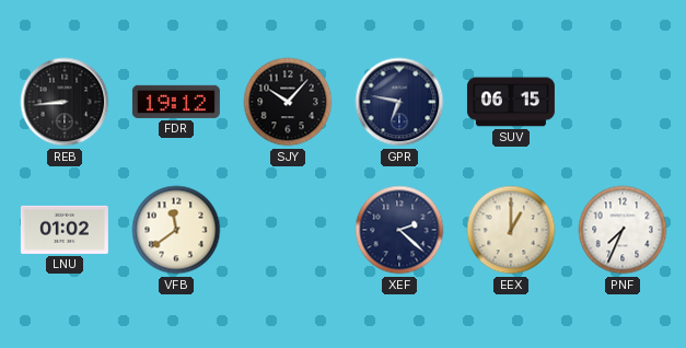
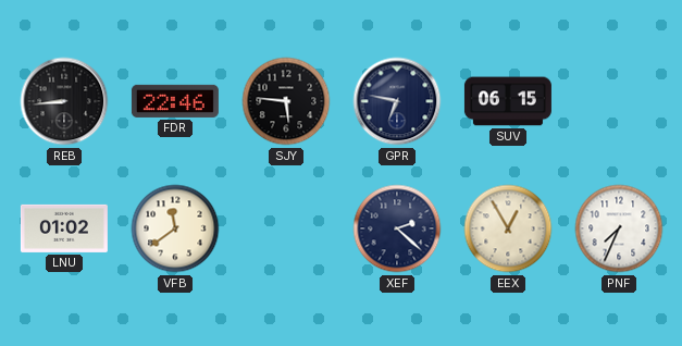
FDR: 19:12 -> 22:46 (175, 101)
SJY: 10:07 -> 5:46 (286, 101)
EEX: 1:00 -> 12:55 (508, 228)
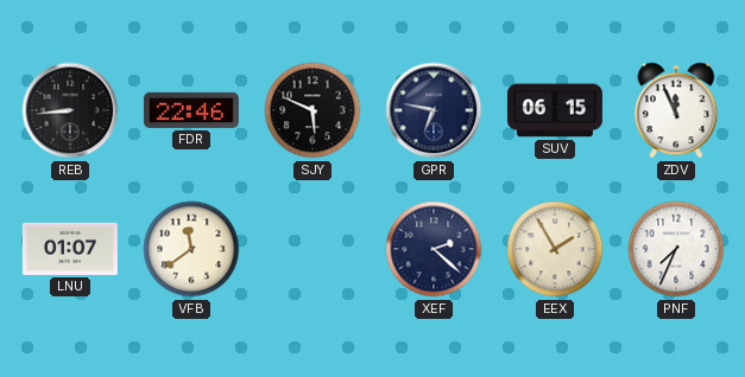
SJY: 5:46 -> 5:49 (312, 110)
ZDV: none -> 11:56 (676, 110)
LNU: 01:02 -> 01:07 (70, 249)
EEX: 12:55 -> 1:55 (555, 249)
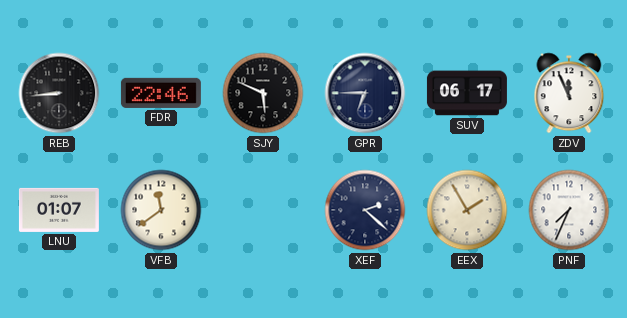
GPR: 6:47 -> 6:45 (365, 93)
SUV: 06:15 -> 06:17 (467, 93)
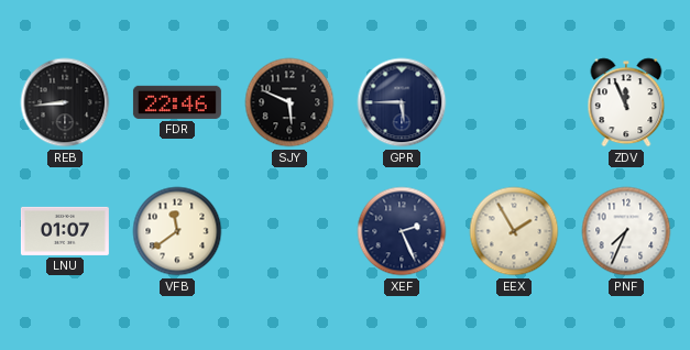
GPR: 6:45 -> 5:45 (402, 102)
SUV: 06:17 -> none (467, 93)
XEF: 2:22 -> 2:26 (402, 231)
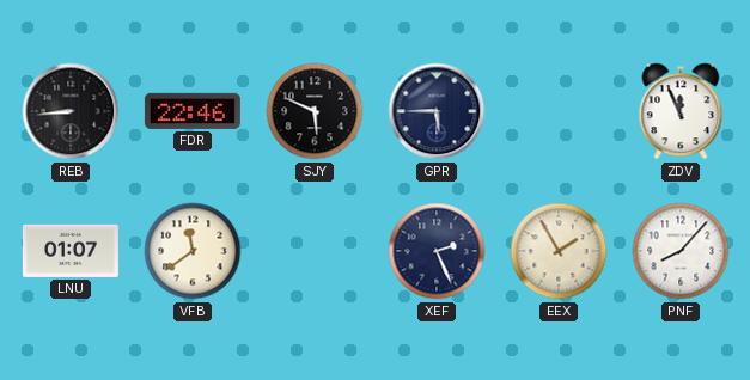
PNF: 7:34 -> 8:07 (681, 251)
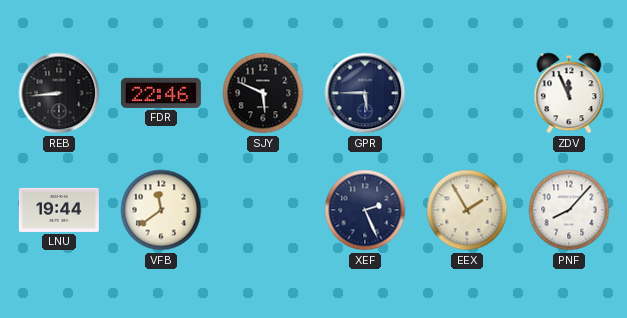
LNU: 01:07 -> 19:44 (59, 210)
